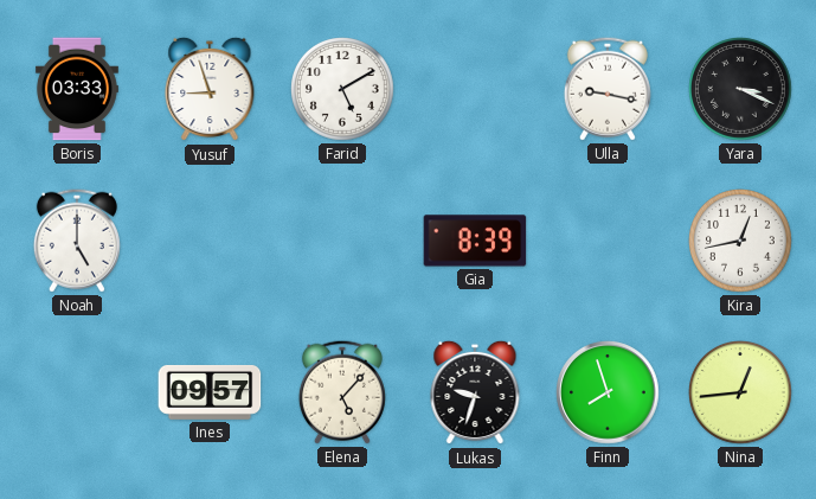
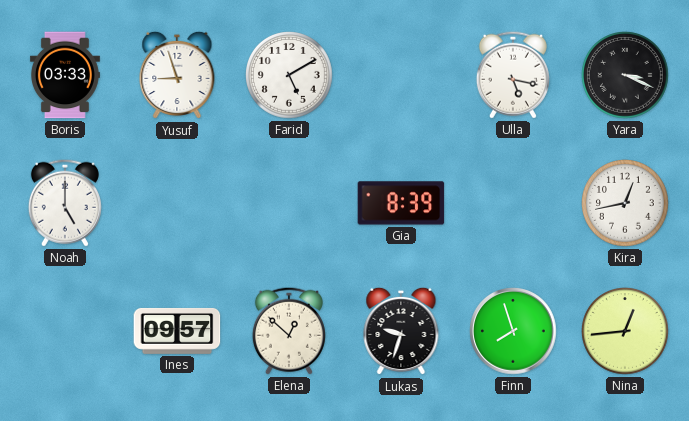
Ulla: 9:17 -> 5:17 (513, 75)
Elena: 5:07 -> 12:52 (289, 331)
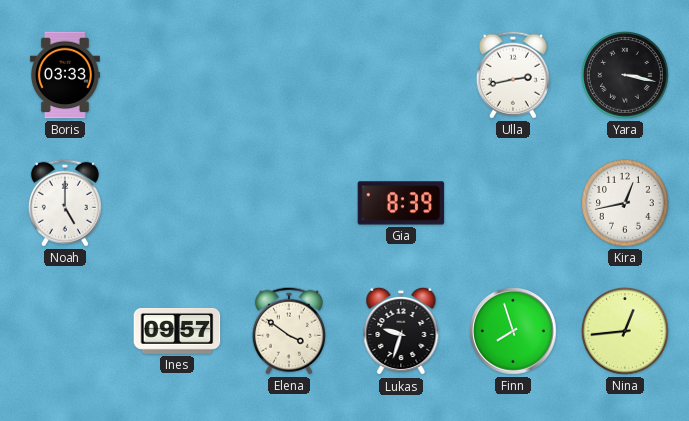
Yusuf: 8:57 -> none (177, 75)
Farid: 5:10 -> none (290, 76)
Ulla: 5:17 -> 2:43 (513, 75)
Yara: 3:19 -> 3:17 (626, 76)
Elena: 12:52 -> 3:51 (289, 331)
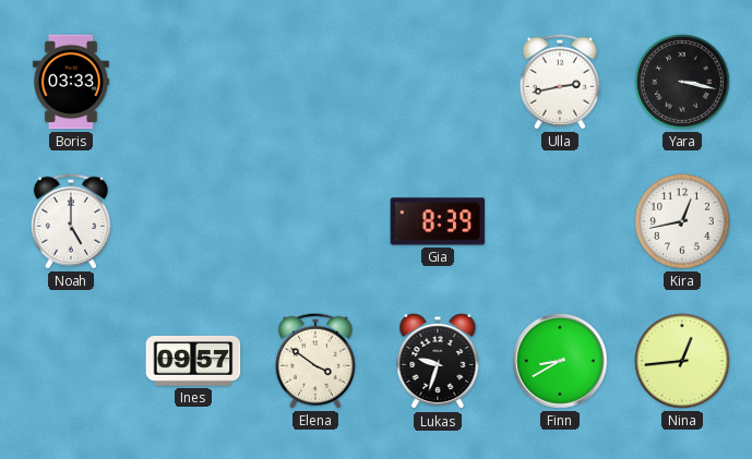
Finn: 7:57 -> 8:40 (560, 361)
